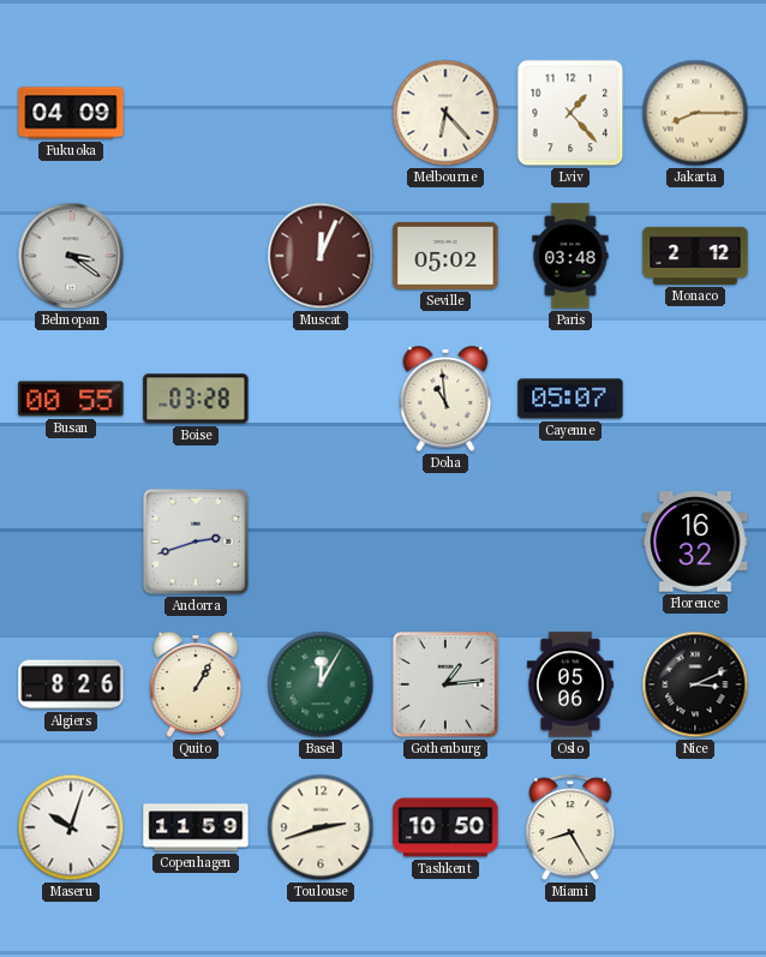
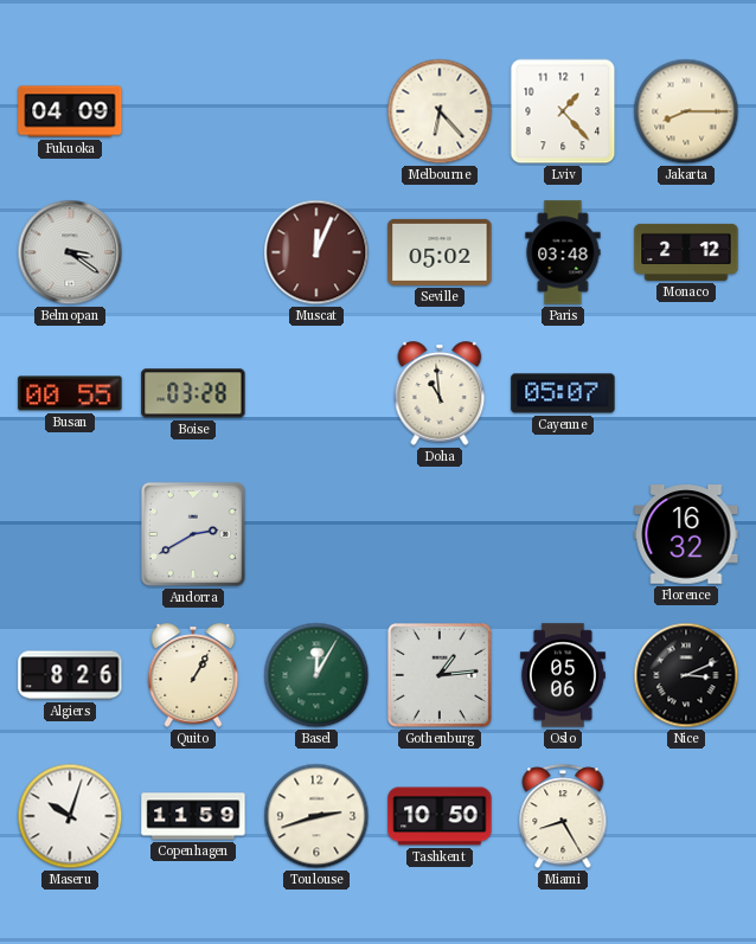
Andorra: 2:42 -> 2:40 (194, 535)
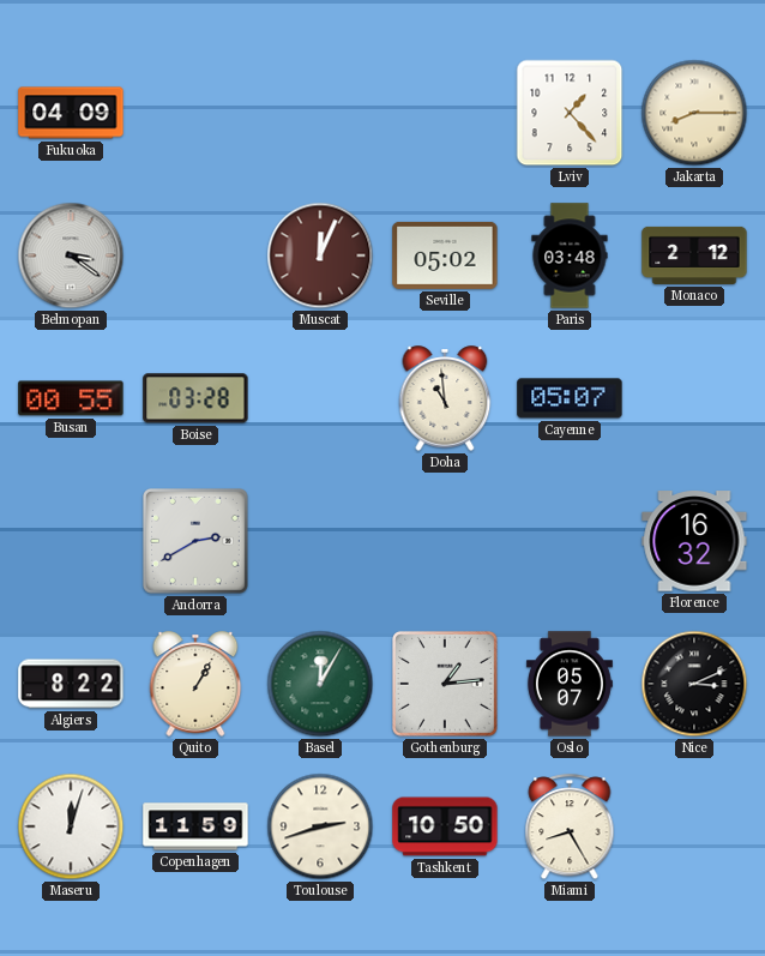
Melbourne: 6:23 -> none (440, 111)
Algiers: 8:26 -> 8:22 (71, 684)
Oslo: 05:06 -> 05:07 (570, 684)
Maseru: 10:03 -> 12:03 (71, 826)
